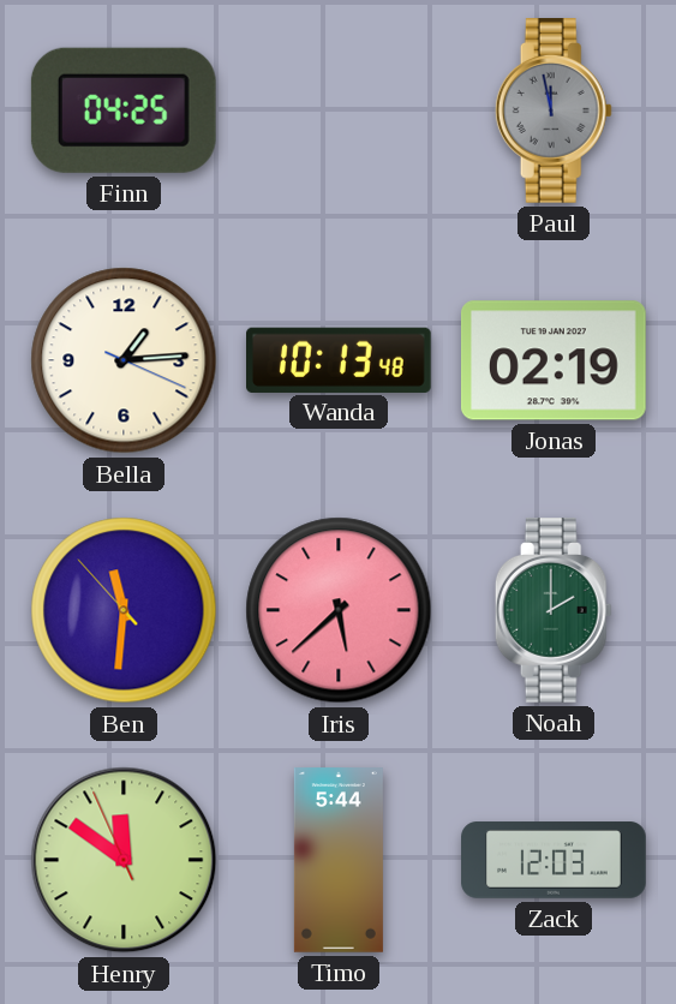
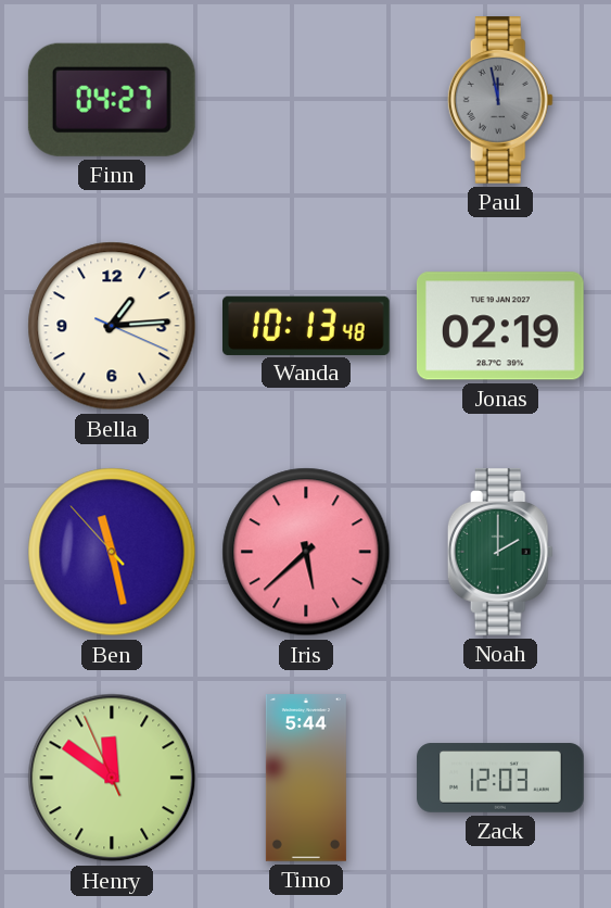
Finn: 04:25 -> 04:27 (112, 100)
Ben: 11:30 -> 11:27 (112, 552)
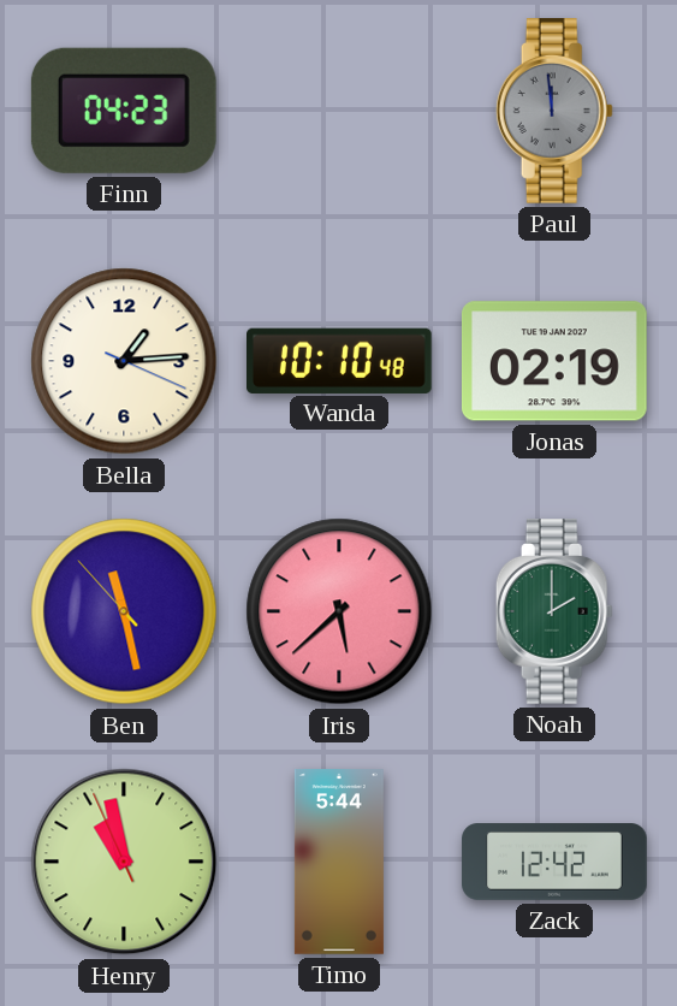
Finn: 04:27 -> 04:23 (124, 111)
Paul: 11:58 -> 11:59 (554, 112)
Wanda: 10:13 -> 10:10 (340, 360)
Henry: 11:50 -> 10:57 (124, 862)
Zack: 12:03 -> 12:42 (554, 862)
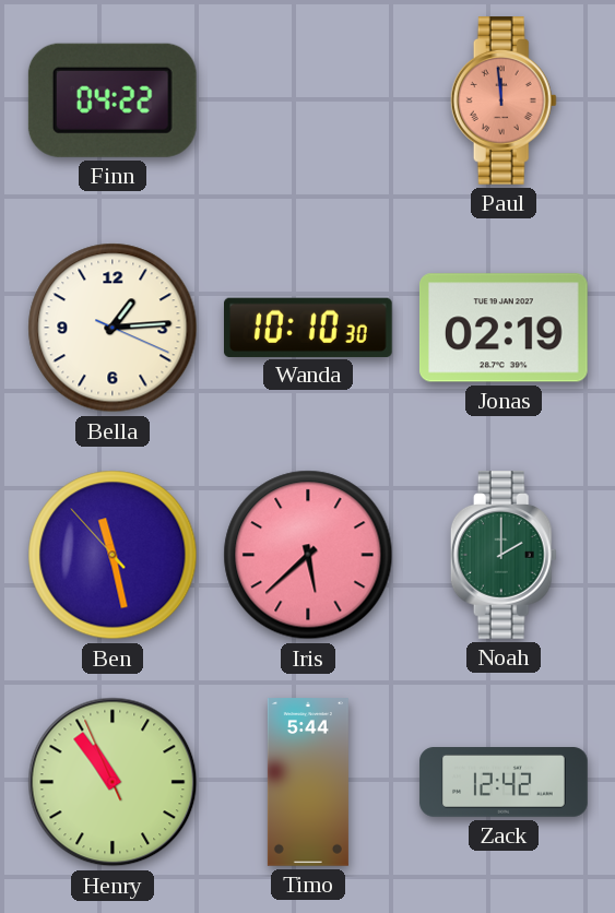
Finn: 04:23 -> 04:22 (113, 100)
Paul dial: grey -> salmon (504, 102)
Wanda: 10:10:48 -> 10:10:30 (309, 327)
Henry: 10:57 -> 10:53 (113, 782)
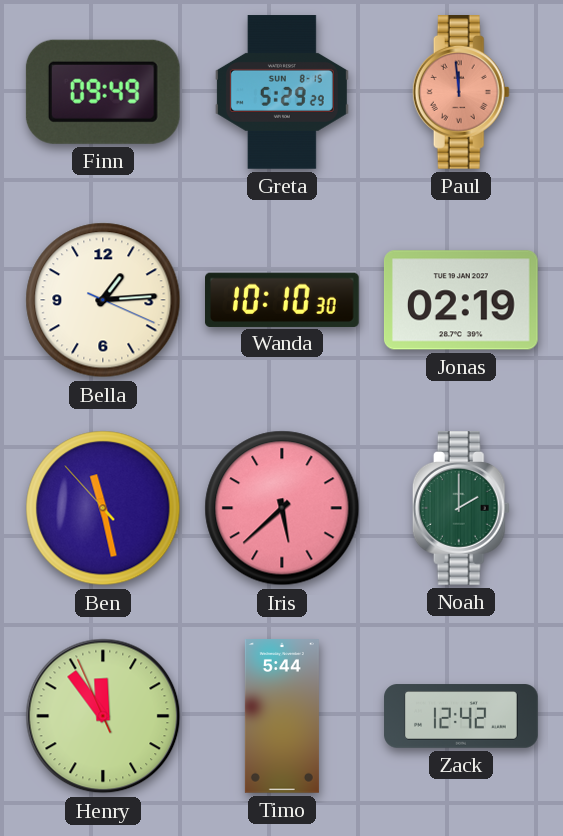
Finn: 04:22 -> 09:49 (103, 92)
Greta: none -> 5:29 (282, 92)
Henry: 10:53 -> 11:53 (103, 716)
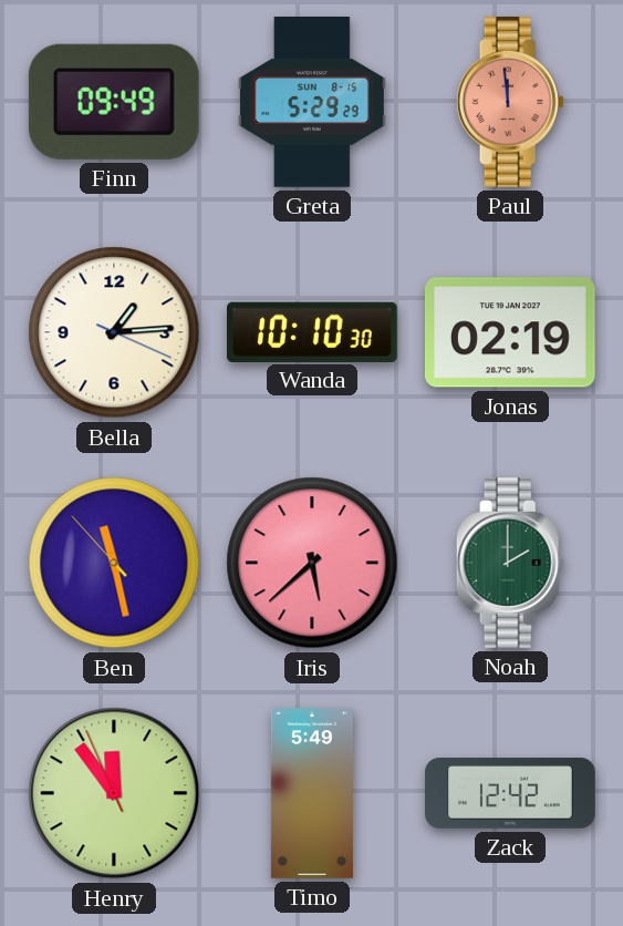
Timo: 5:44 -> 5:49 (312, 793)
